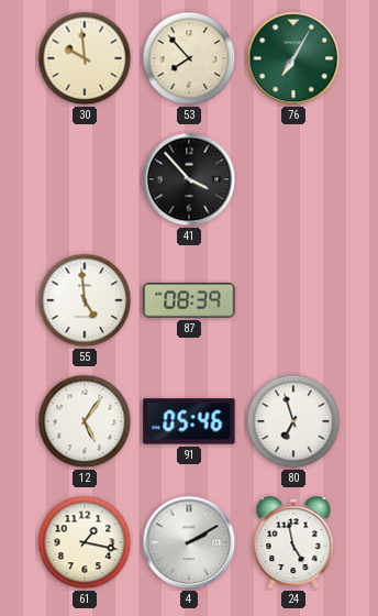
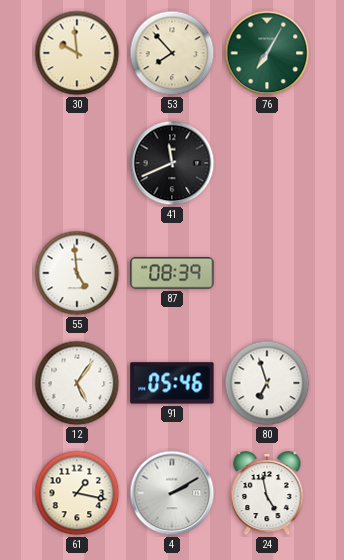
41: 3:53 -> 11:41 (172, 163)
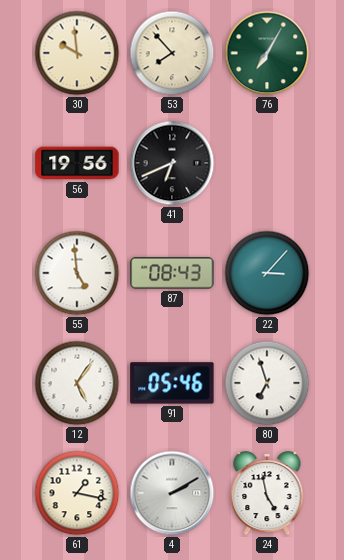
56: none -> 19:56 (77, 163)
41: 11:41 -> 6:41 (172, 163)
87: 08:39 -> 08:43 (172, 273)
22: none -> 3:07 (267, 273)
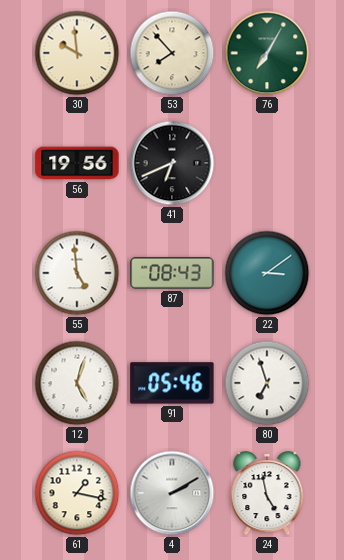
22: 3:07 -> 3:09 (267, 273)
12: 5:06 -> 5:03 (77, 383)
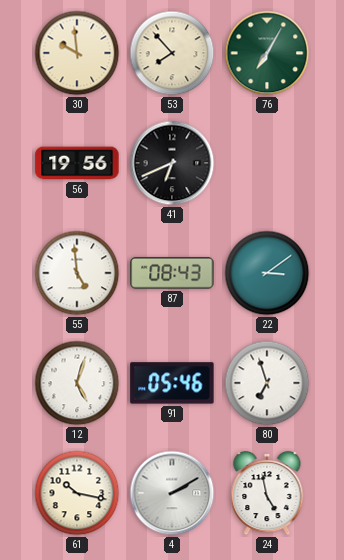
61: 1:17 -> 10:17 (77, 493)
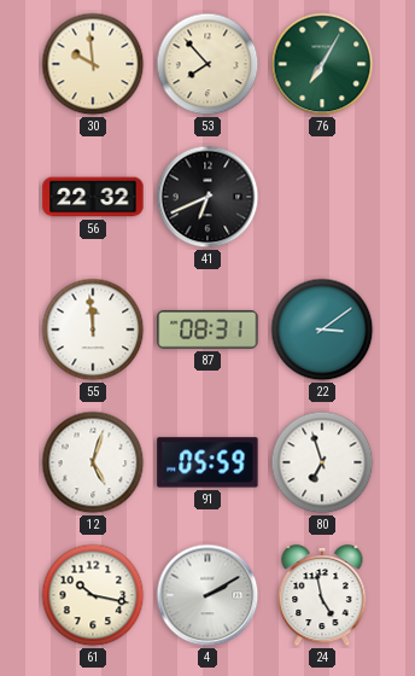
56: 19:56 -> 22:32 (93, 197)
55: 4:59 -> 11:59 (93, 330)
87: 08:43 -> 08:31 (207, 330)
91: 05:46 -> 05:59 (207, 462)
